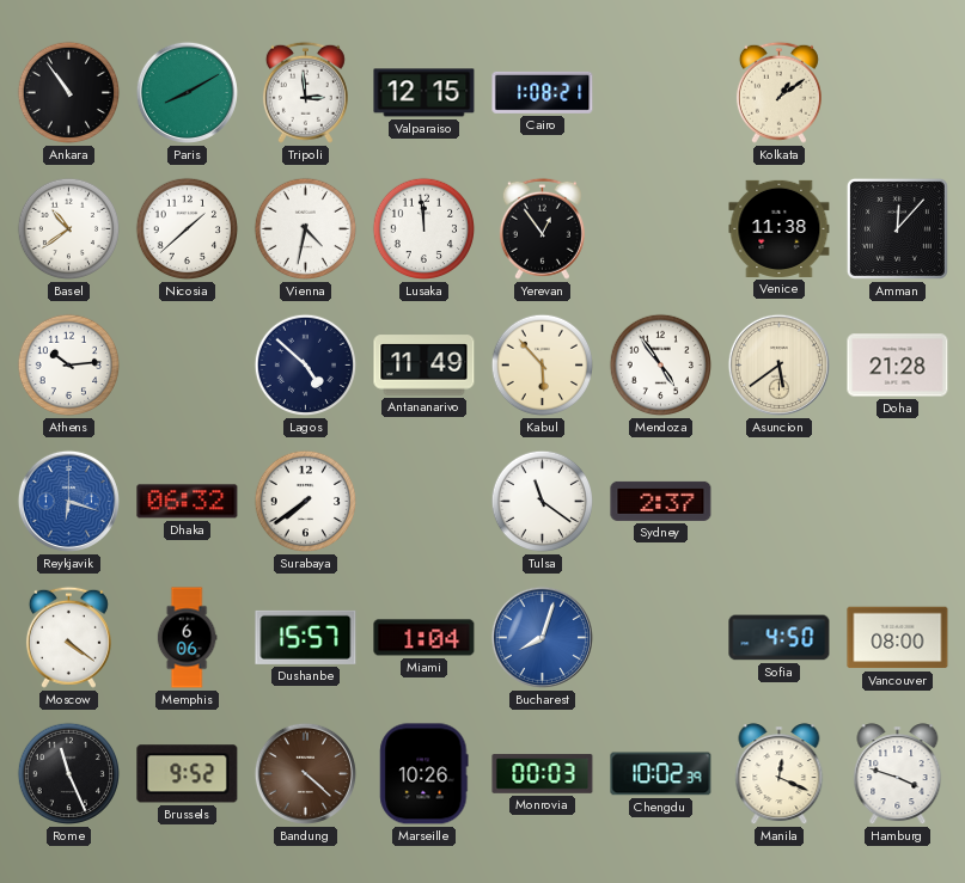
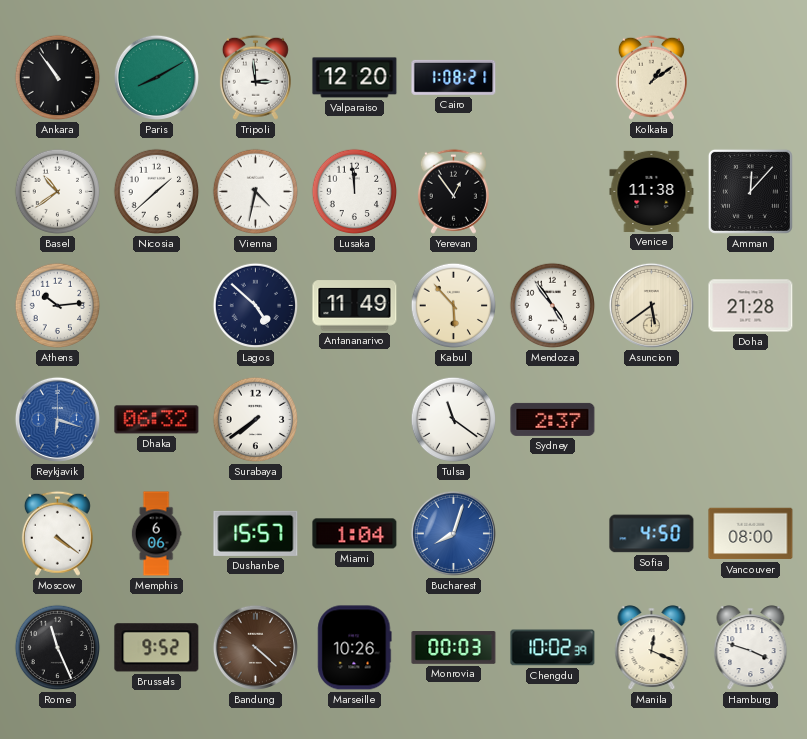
Valparaiso: 12:15 -> 12:20 (355, 78)
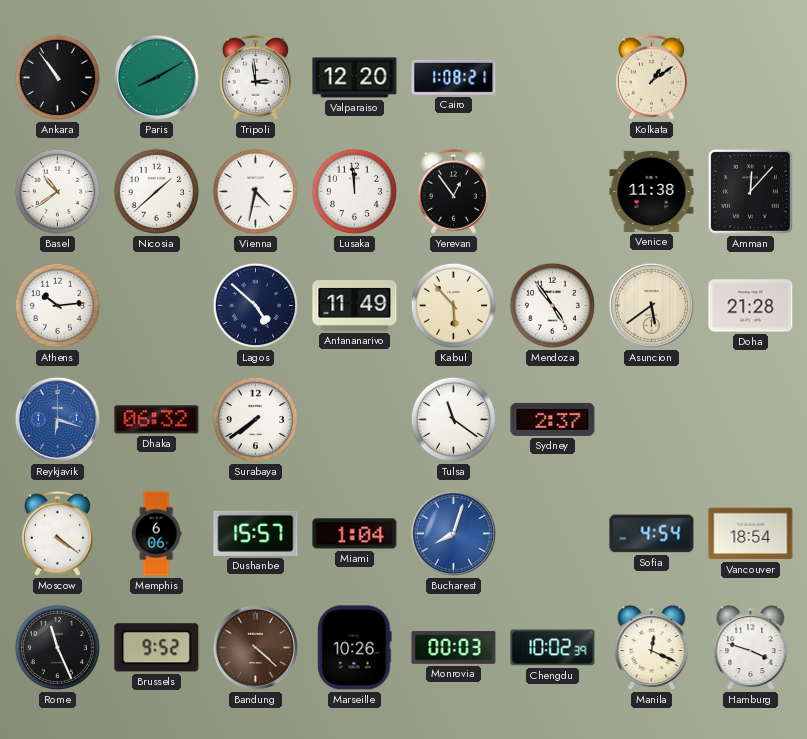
Sofia: 4:50 -> 4:54 (652, 534)
Vancouver: 08:00 -> 18:54 (751, 534)
